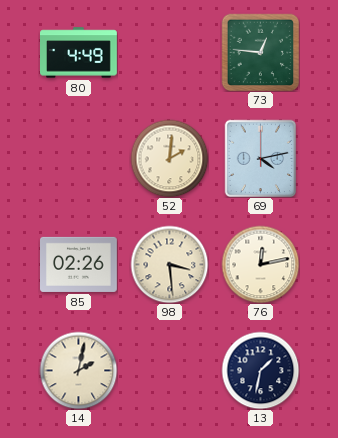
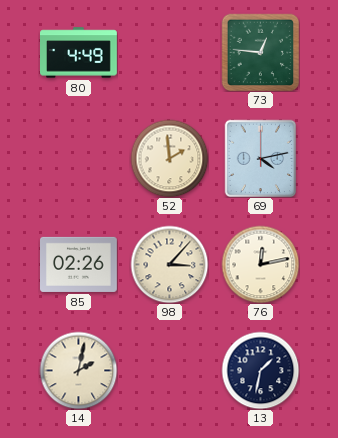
52: 2:01 -> 1:59 (169, 158)
98: 3:29 -> 3:07 (169, 264)
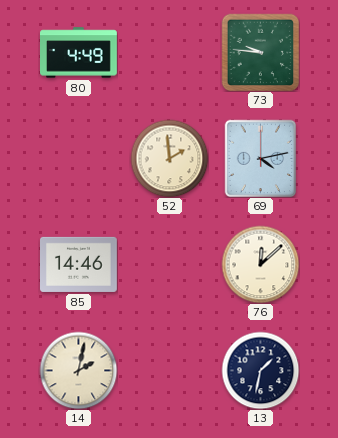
73: 12:46 -> 9:46 (260, 52)
85: 02:26 -> 14:46 (79, 264)
98: 3:07 -> none (169, 264)
76: 12:13 -> 12:08 (260, 264)
